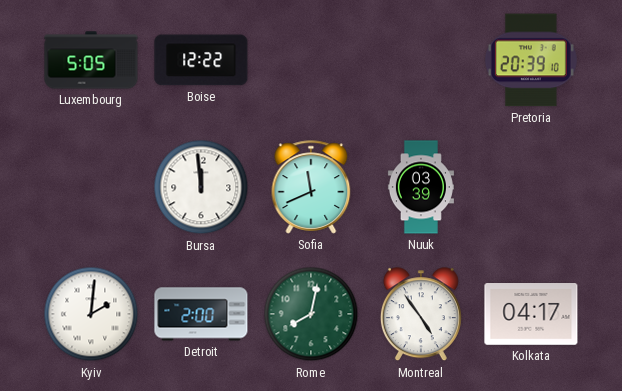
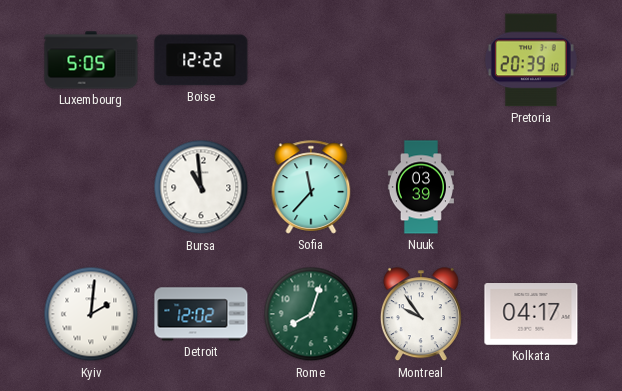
Bursa: 11:59 -> 10:59 (201, 187)
Sofia: 11:41 -> 11:37 (311, 187)
Detroit: 2:00 -> 12:02 (201, 314)
Rome: 8:02 -> 8:03 (311, 314)
Montreal: 4:54 -> 9:54 (421, 315)
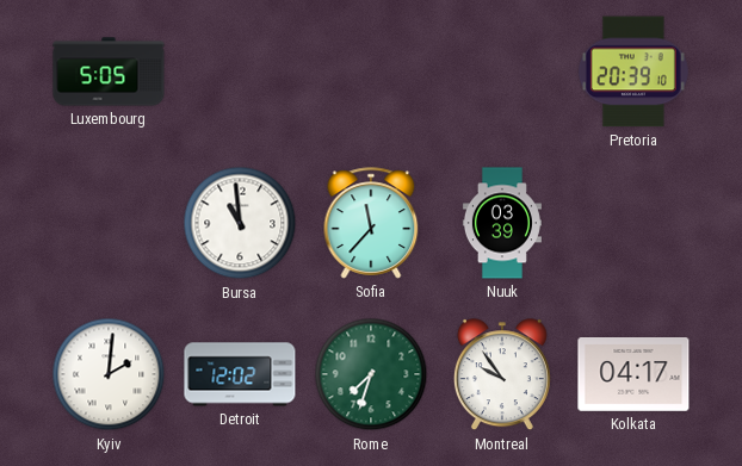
Boise: 12:22 -> none (201, 60)
Rome: 8:03 -> 7:33 (371, 374)
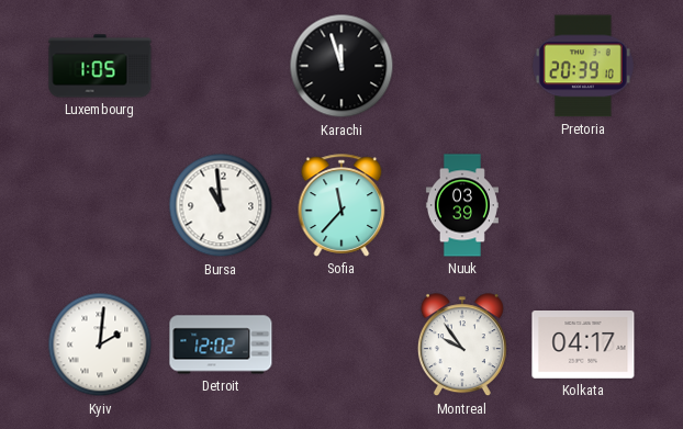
Luxembourg: 5:05 -> 1:05 (100, 66)
Karachi: none -> 11:57 (341, 66)
Rome: 7:33 -> none (371, 374)
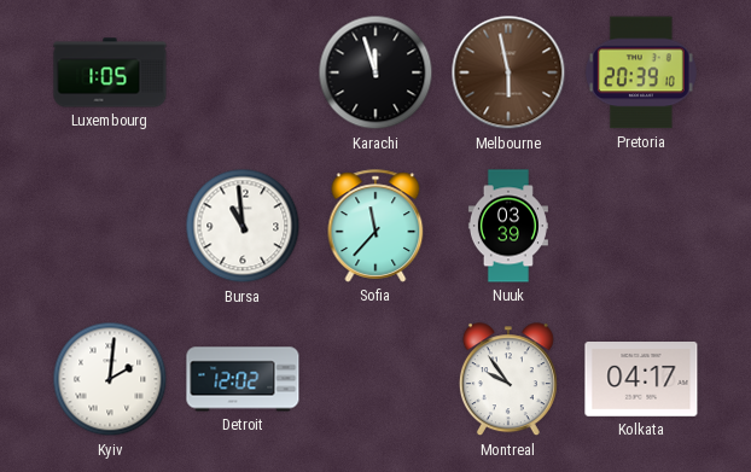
Melbourne: none -> 5:58 (508, 72)
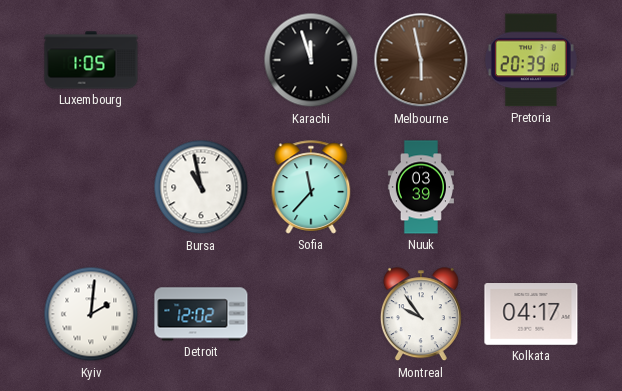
Bursa: 10:59 -> 10:58 (201, 187)
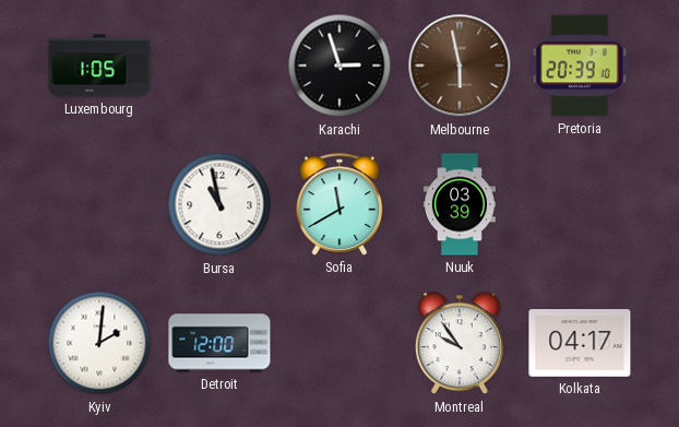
Karachi: 11:57 -> 2:57 (339, 66)
Sofia: 11:37 -> 11:40 (339, 204)
Detroit: 12:02 -> 12:00 (219, 343)
